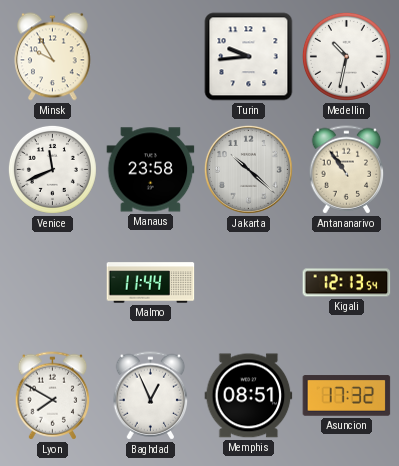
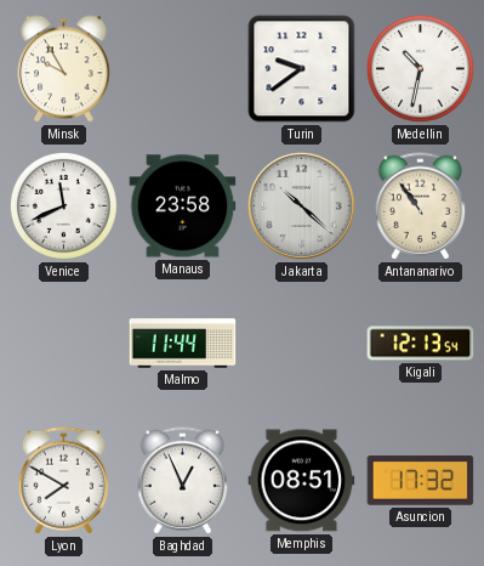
Turin: 9:44 -> 9:39 (302, 69)
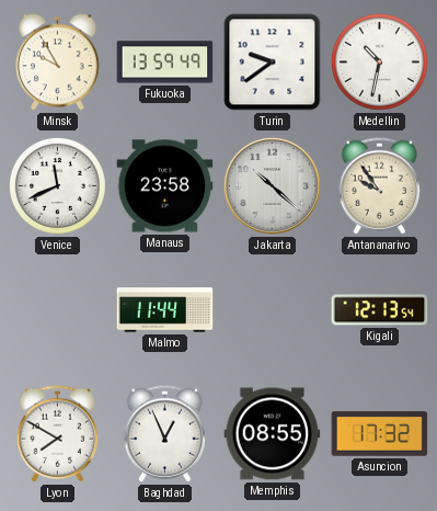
Fukuoka: none -> 13:59 (165, 63)
Antananarivo: 10:54 -> 9:54 (380, 186)
Memphis: 08:51 -> 08:55 (273, 434)
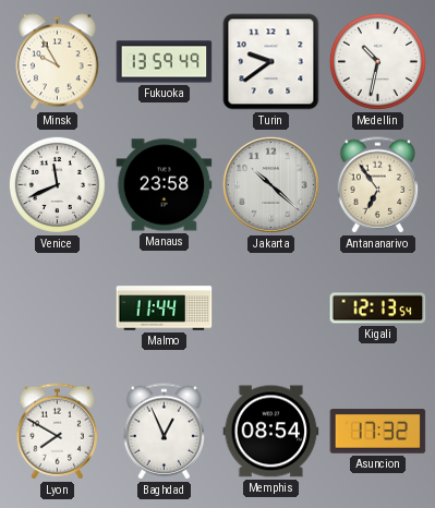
Antananarivo: 9:54 -> 6:54 (378, 185)
Memphis: 08:55 -> 08:54 (271, 432)
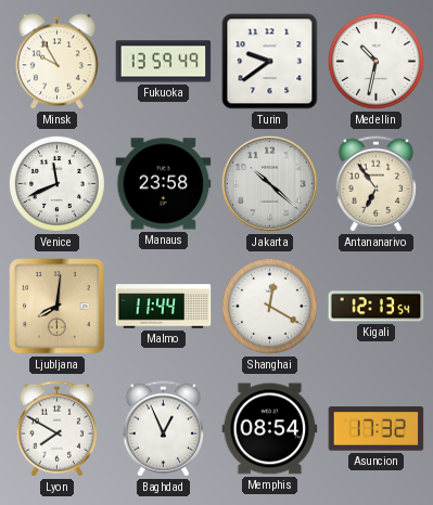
Ljubljana: none -> 8:01 (58, 307)
Shanghai: none -> 12:20 (269, 306)
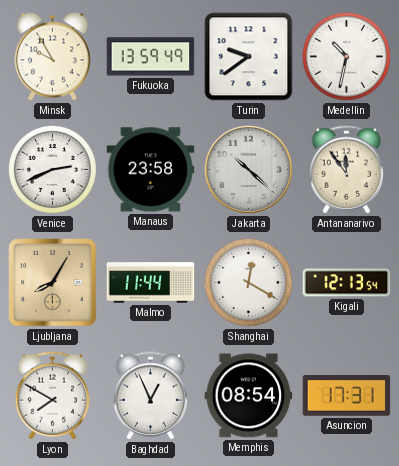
Venice: 11:41 -> 2:41 (52, 169)
Antananarivo: 6:54 -> 11:54 (347, 170)
Ljubljana: 8:01 -> 8:05 (53, 283)
Asuncion: 17:32 -> 17:31 (347, 396)
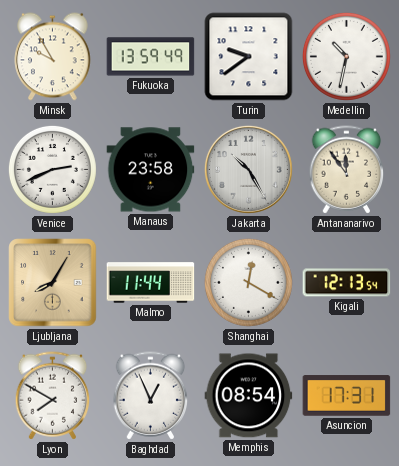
Jakarta: 10:22 -> 10:25 (248, 169)
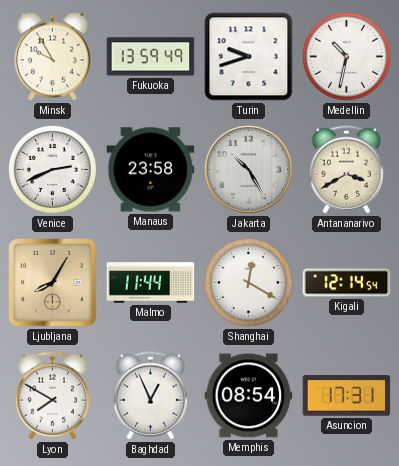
Turin: 9:39 -> 9:42 (249, 57)
Antananarivo: 11:54 -> 3:40 (347, 170)
Kigali: 12:13 -> 12:14 (347, 283)
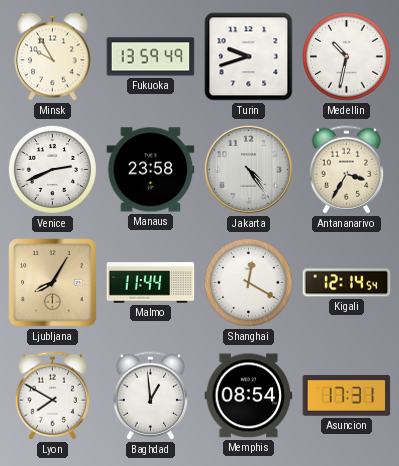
Jakarta: 10:25 -> 4:24 (248, 169)
Antananarivo: 3:40 -> 3:35 (347, 170)
Baghdad: 12:56 -> 12:59 (151, 396)
